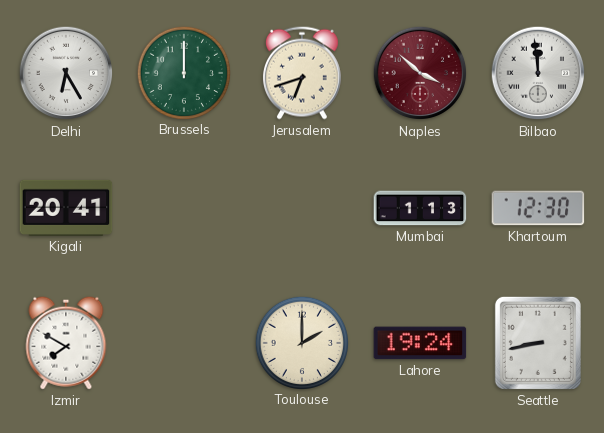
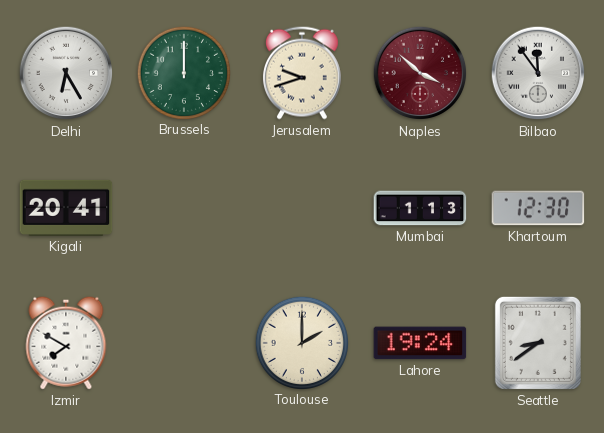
Jerusalem: 6:42 -> 9:42 (302, 73)
Bilbao: 11:59 -> 11:54 (538, 73)
Seattle: 8:43 -> 8:39 (538, 343)
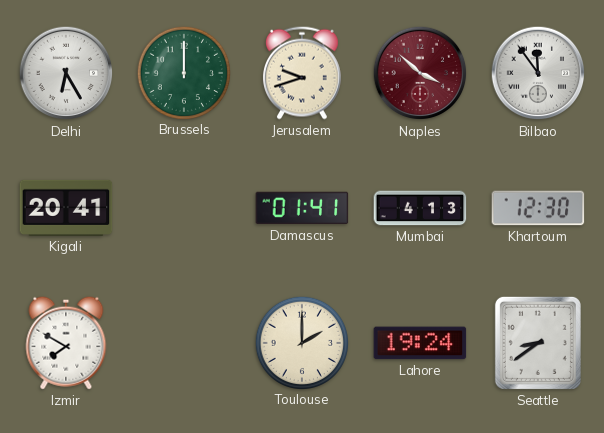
Damascus: none -> 01:41 (302, 208)
Mumbai: 1:13 -> 4:13 (420, 208)
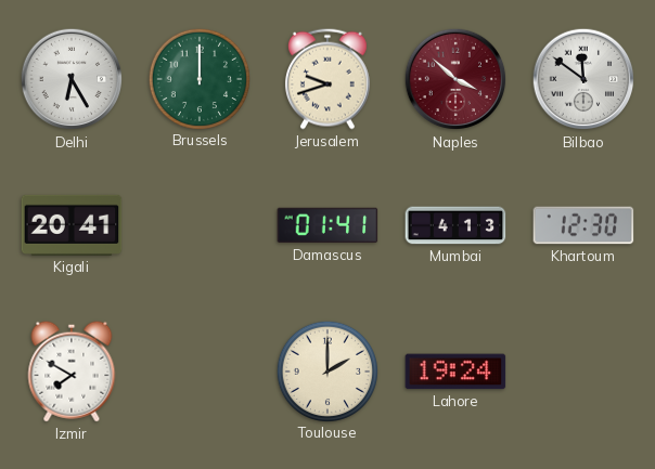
Bilbao: 11:54 -> 11:51 (583, 79)
Seattle: 8:39 -> none (538, 343)
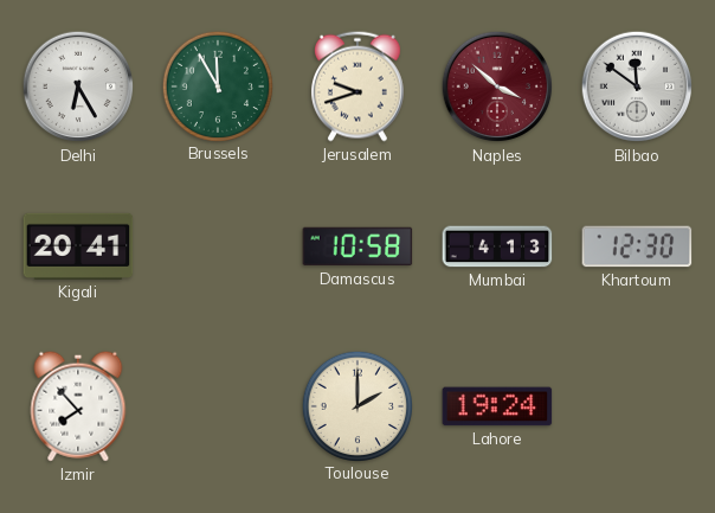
Brussels: 12:00 -> 11:55 (217, 85)
Damascus: 01:41 -> 10:58 (358, 246)
Izmir: 7:50 -> 7:53 (78, 406)
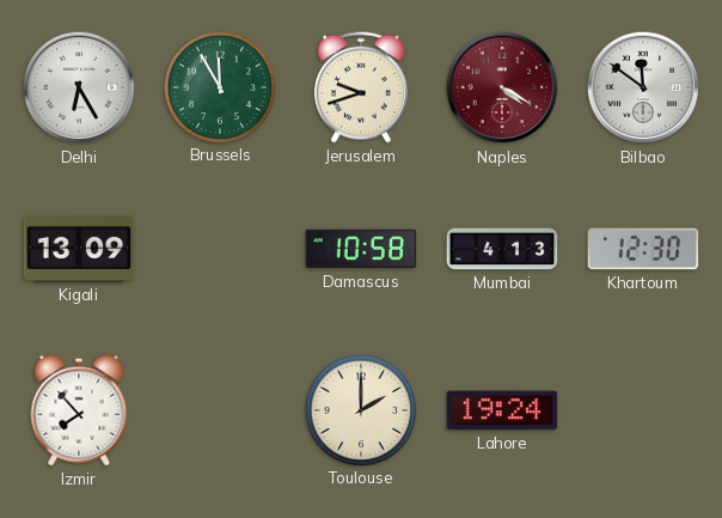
Naples: 3:52 -> 4:20 (502, 87)
Kigali: 20:41 -> 13:09 (79, 249)
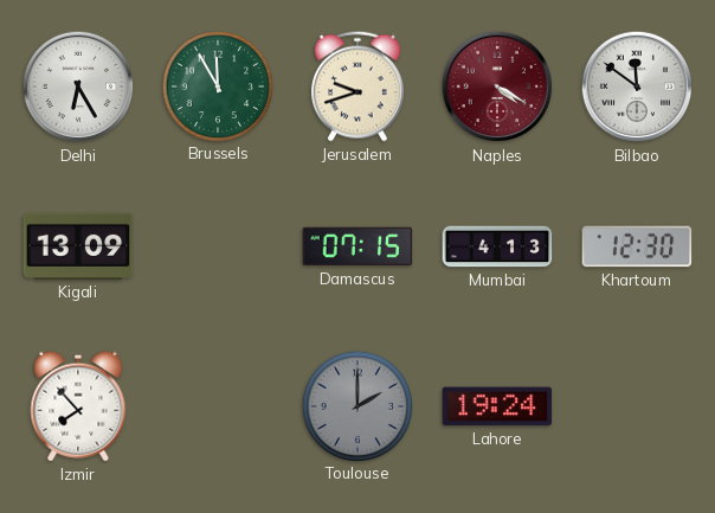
Damascus: 10:58 -> 07:15 (358, 246)
Toulouse dial: cream -> grey (356, 405)
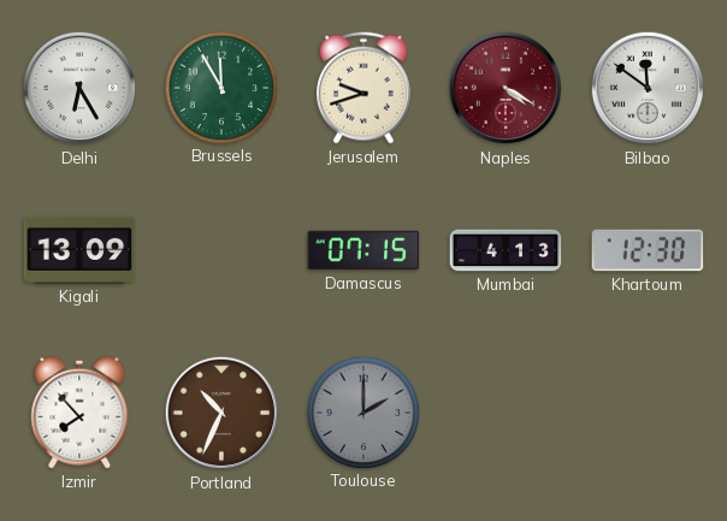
Portland: none -> 10:34 (221, 413)
Lahore: 19:24 -> none (497, 406)
